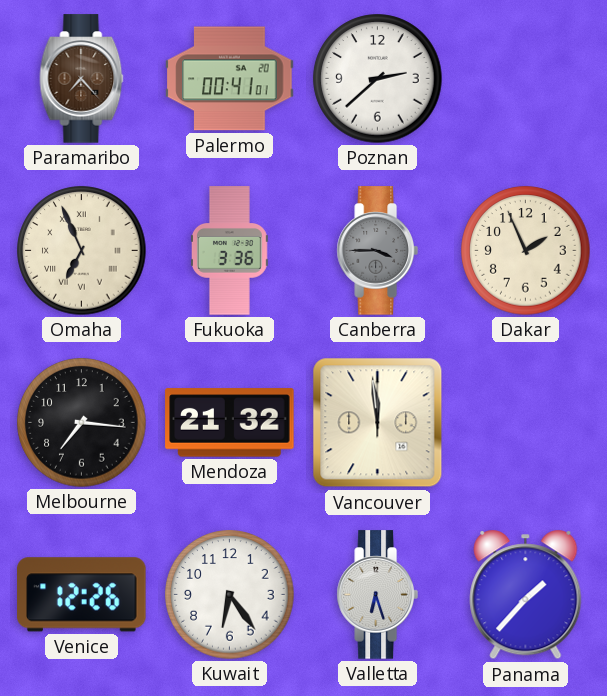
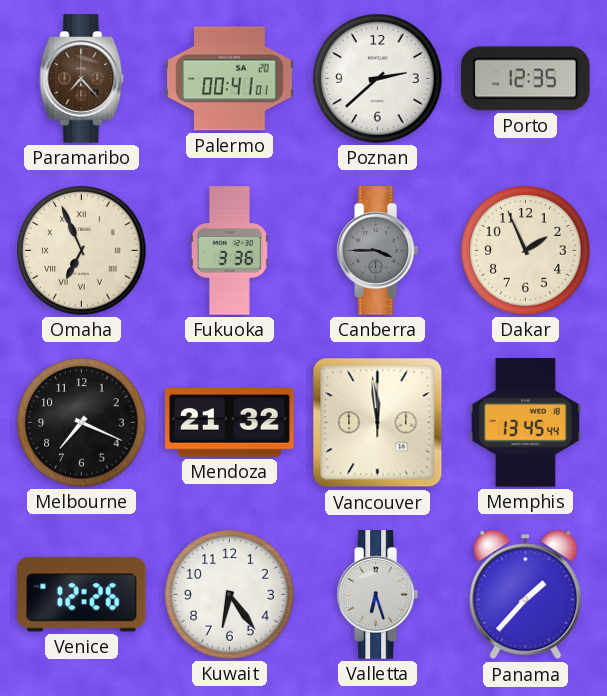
Porto: none -> 12:35 (526, 79)
Melbourne: 7:16 -> 7:19 (82, 423)
Memphis: none -> 13:45 (525, 423)
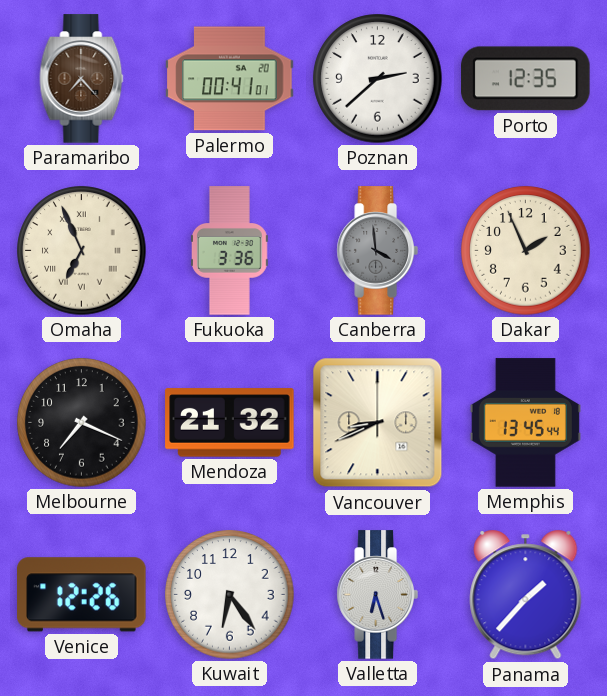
Canberra: 3:45 -> 3:59 (377, 251)
Vancouver: 11:59 -> 8:41 (378, 423)
